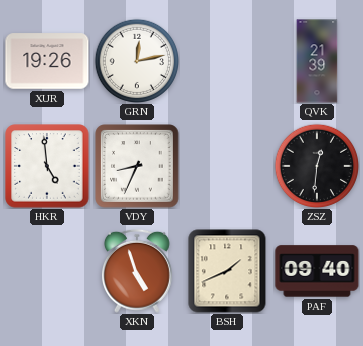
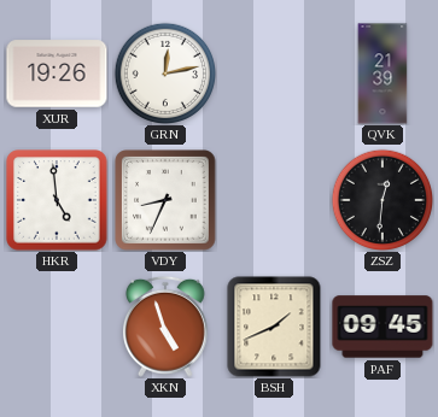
PAF: 09:40 -> 09:45 (382, 327)
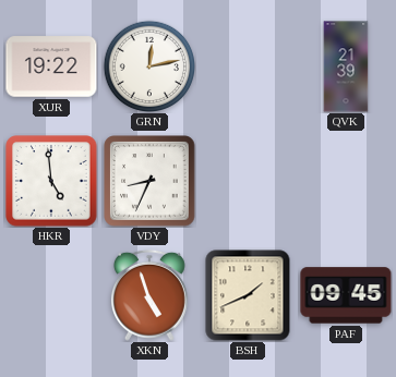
XUR: 19:26 -> 19:22 (51, 66)
ZSZ: 12:31 -> none (382, 200)
